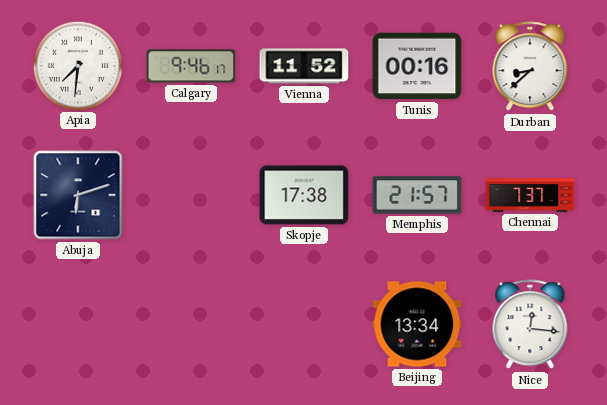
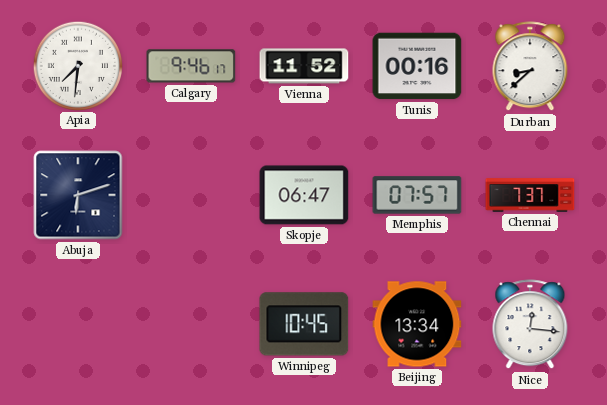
Skopje: 17:38 -> 06:47 (304, 195)
Memphis: 21:57 -> 07:57 (417, 195)
Winnipeg: none -> 10:45 (304, 324)
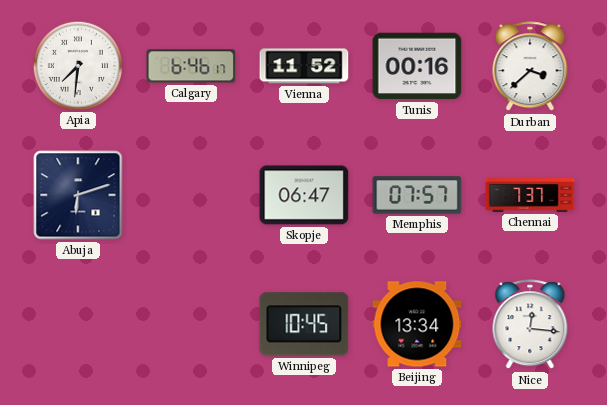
Calgary: 9:46 -> 6:46 (191, 66)
Durban: 8:38 -> 3:38 (530, 67)
